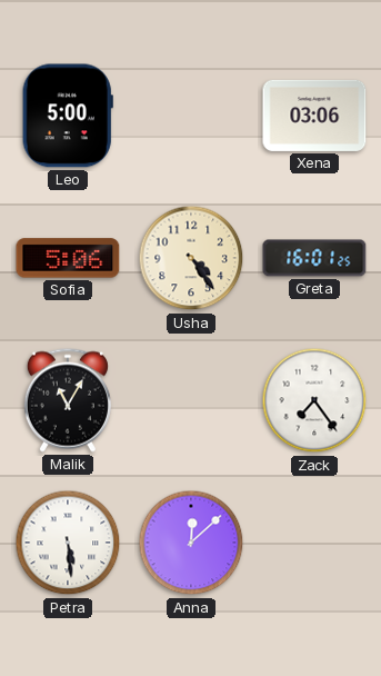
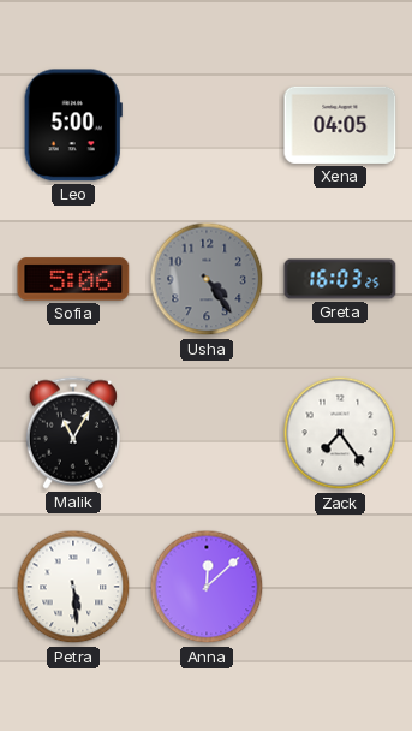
Xena: 03:06 -> 04:05 (340, 125)
Usha dial: cream -> grey (207, 279)
Greta: 16:01 -> 16:03 (340, 279)
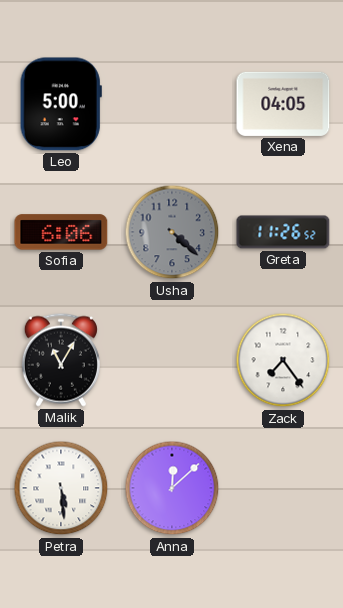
Sofia: 5:06 -> 6:06 (61, 232)
Usha: 4:24 -> 4:22 (172, 232)
Greta: 16:03 -> 11:26 (283, 232)
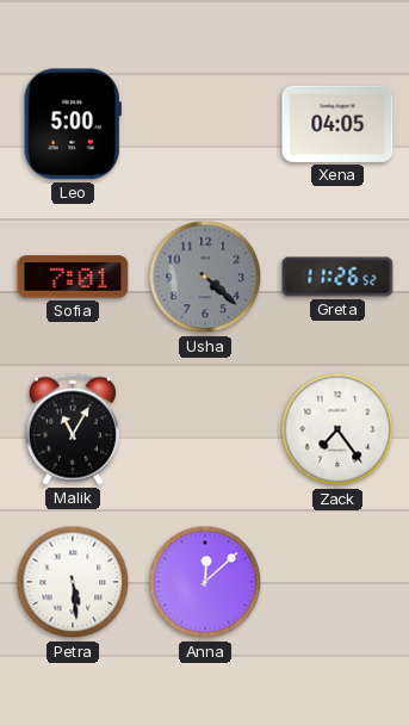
Sofia: 6:06 -> 7:01 (73, 277)
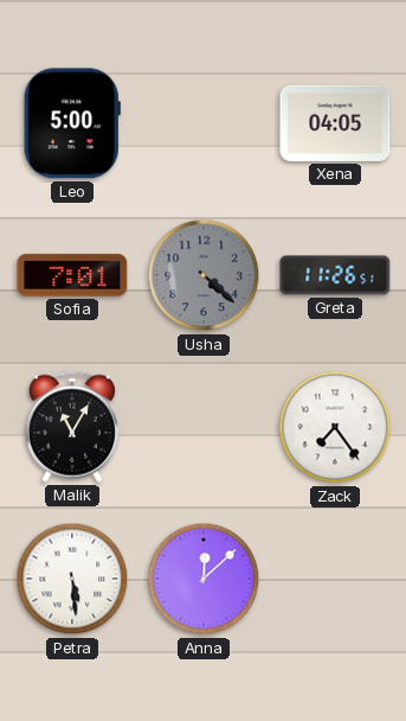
Greta: 11:26:52 -> 11:26:51 (335, 275)
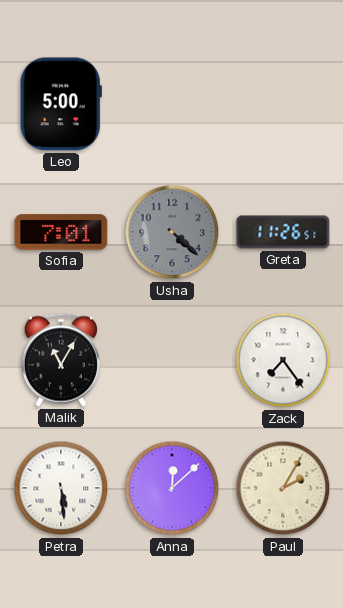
Xena: 04:05 -> none (335, 123)
Paul: none -> 2:05 (283, 488)
